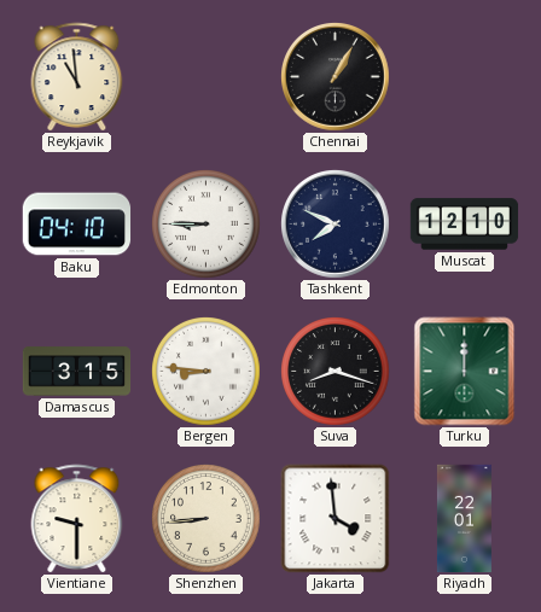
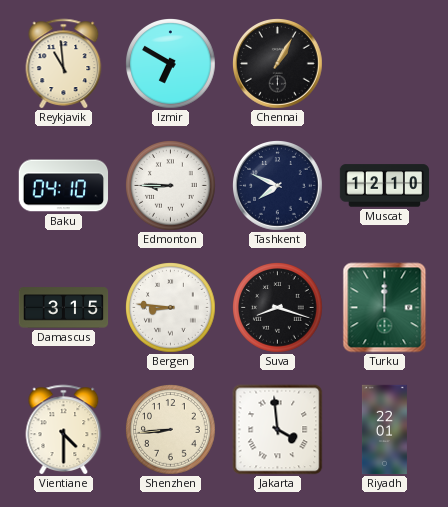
Izmir: none -> 6:50 (171, 64)
Vientiane: 9:30 -> 4:30 (64, 429)
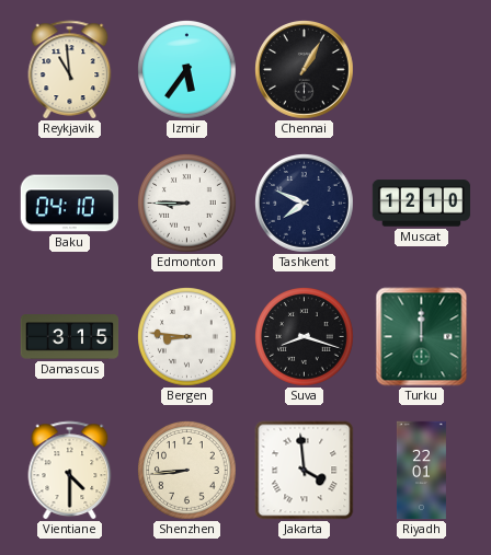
Izmir: 6:50 -> 5:36 (187, 70)
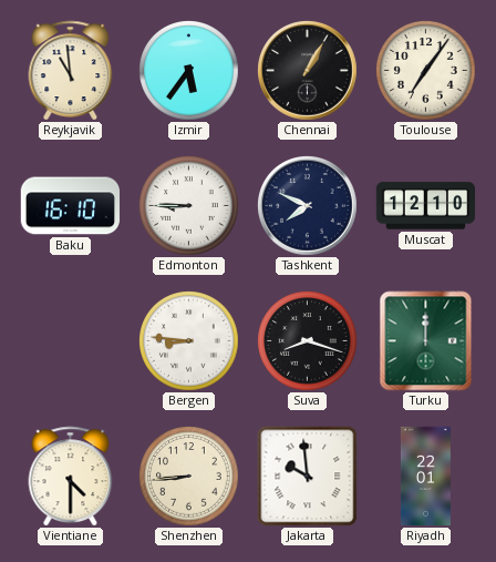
Toulouse: none -> 7:06 (426, 71)
Baku: 04:10 -> 16:10 (71, 206)
Damascus: 3:15 -> none (70, 337)
Jakarta: 3:59 -> 9:59 (308, 477)
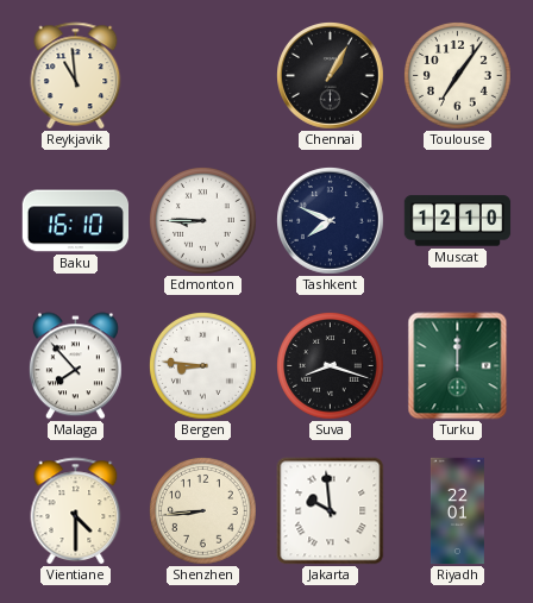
Izmir: 5:36 -> none (189, 71)
Malaga: none -> 7:53 (75, 366)
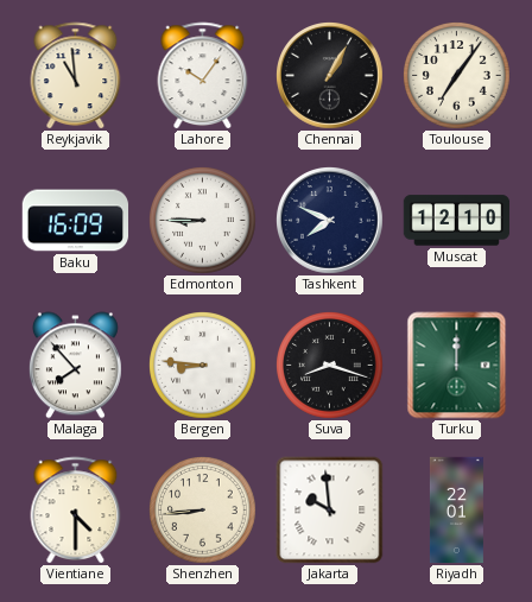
Lahore: none -> 10:06 (203, 75)
Baku: 16:10 -> 16:09 (76, 221)
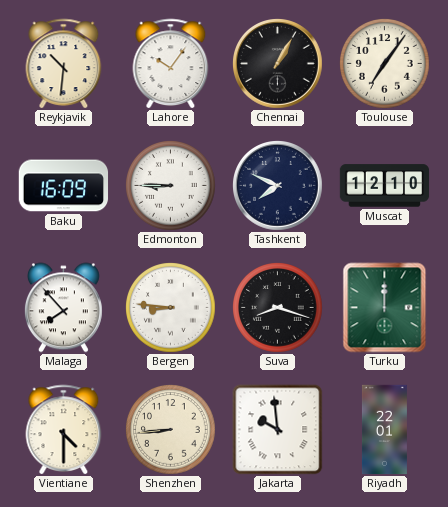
Reykjavik: 10:59 -> 10:31 (64, 63)
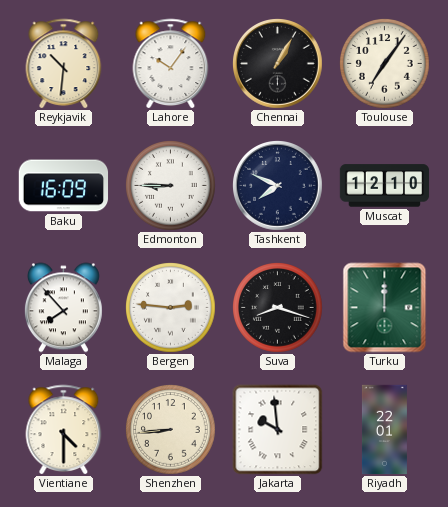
Bergen: 8:46 -> 2:46 (171, 308)
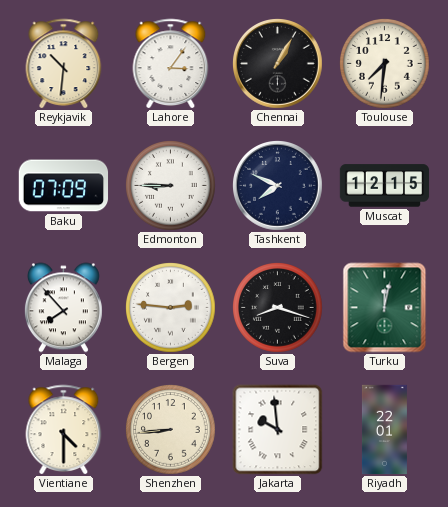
Lahore: 10:06 -> 3:06 (171, 63)
Toulouse: 7:06 -> 7:31 (385, 64)
Baku: 16:09 -> 07:09 (64, 186)
Muscat: 12:10 -> 12:15 (385, 186)
Turku: 12:00 -> 12:02 (385, 308)
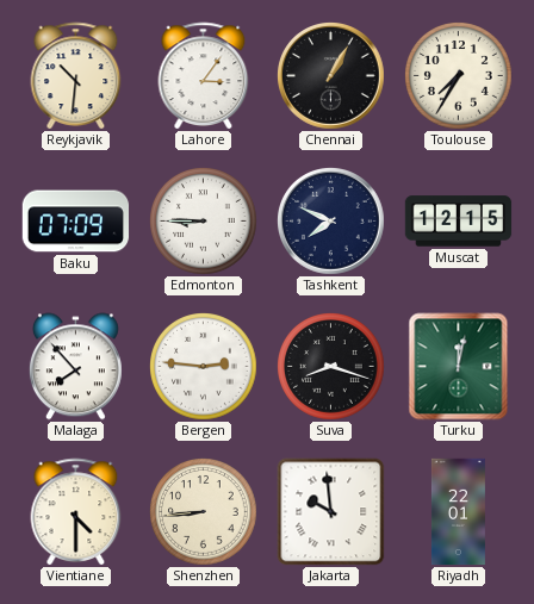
Toulouse: 7:31 -> 7:35 (459, 76)
